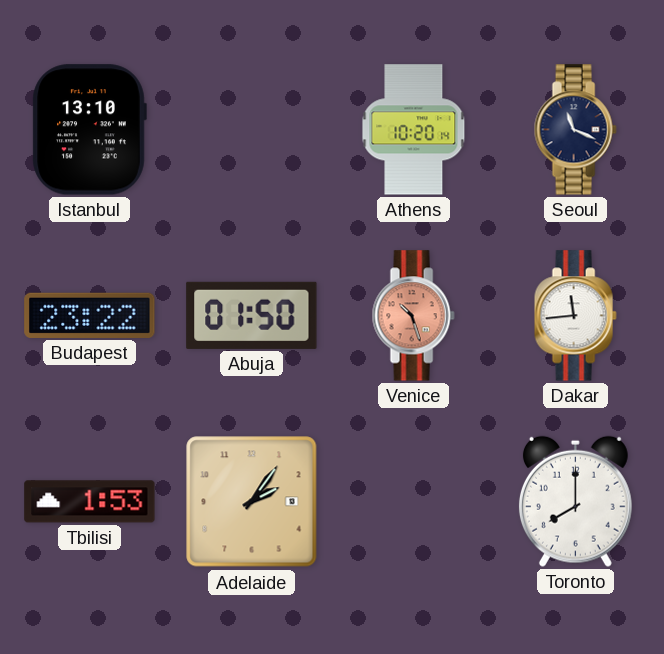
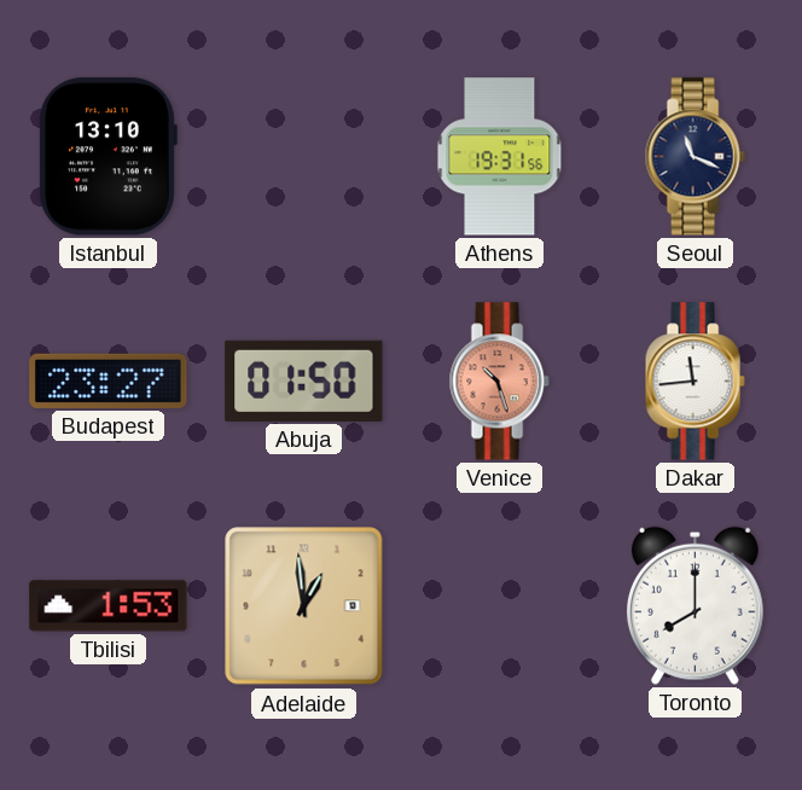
Athens: 10:20 -> 19:31 (500, 157)
Budapest: 23:22 -> 23:27 (109, 381)
Adelaide: 2:06 -> 12:59 (304, 606)
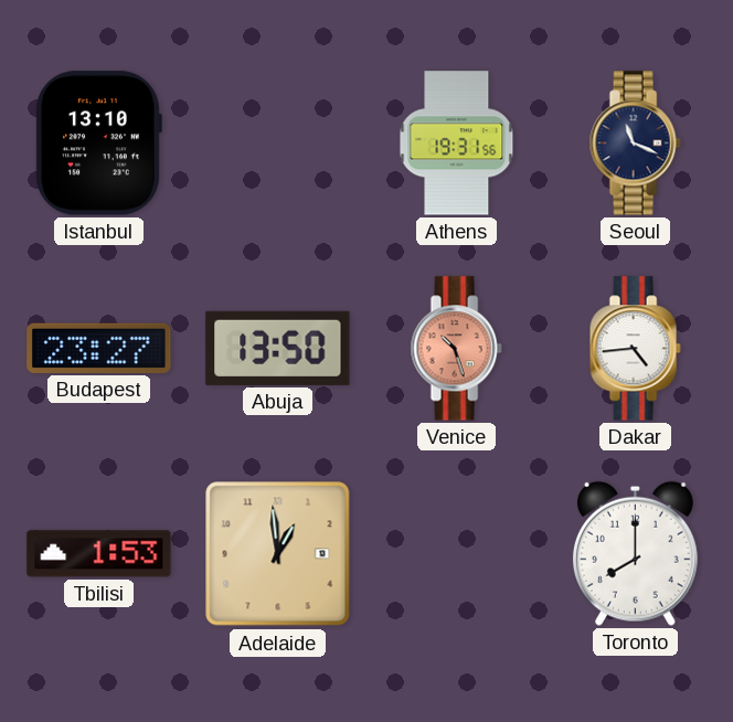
Abuja: 01:50 -> 13:50 (278, 348)
Dakar: 11:44 -> 4:44 (635, 349)
